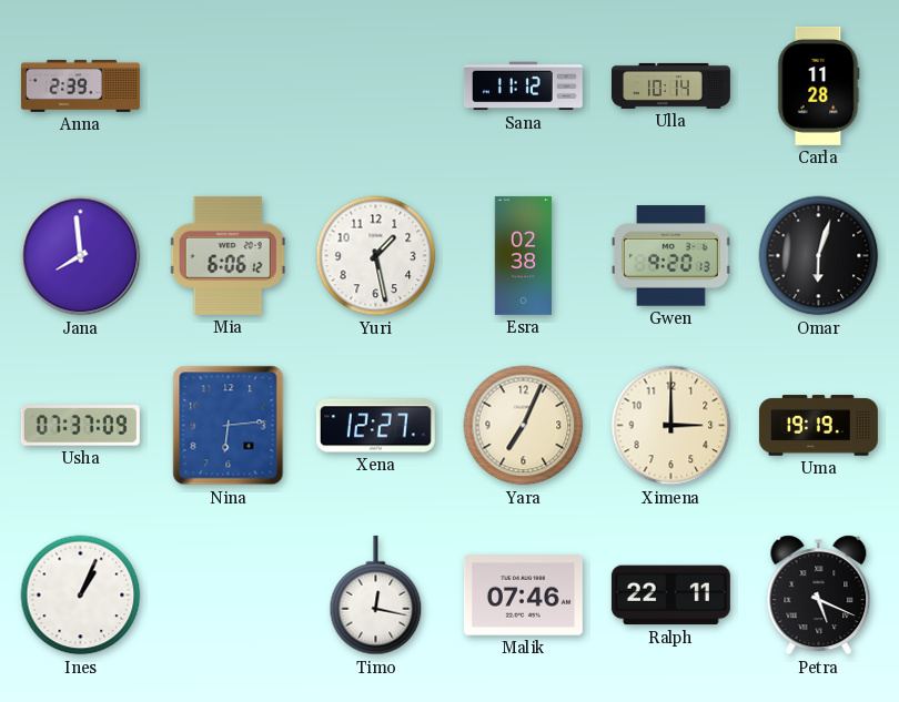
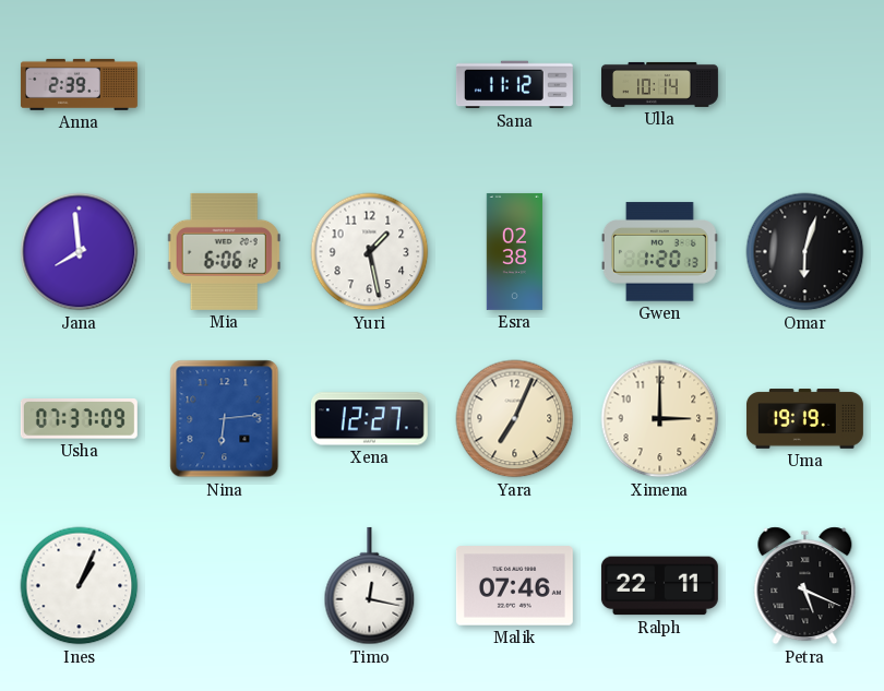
Carla: 11:28 -> none (819, 85)
Gwen: 9:20 -> 1:20 (659, 252)
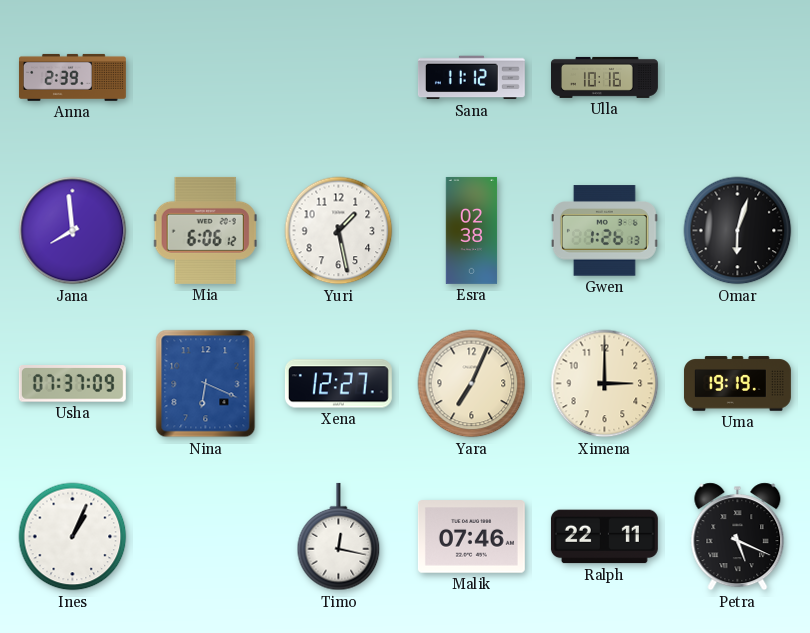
Ulla: 10:14 -> 10:16 (604, 77)
Gwen: 1:20 -> 1:26 (604, 231)
Nina: 6:14 -> 6:19 (206, 384)
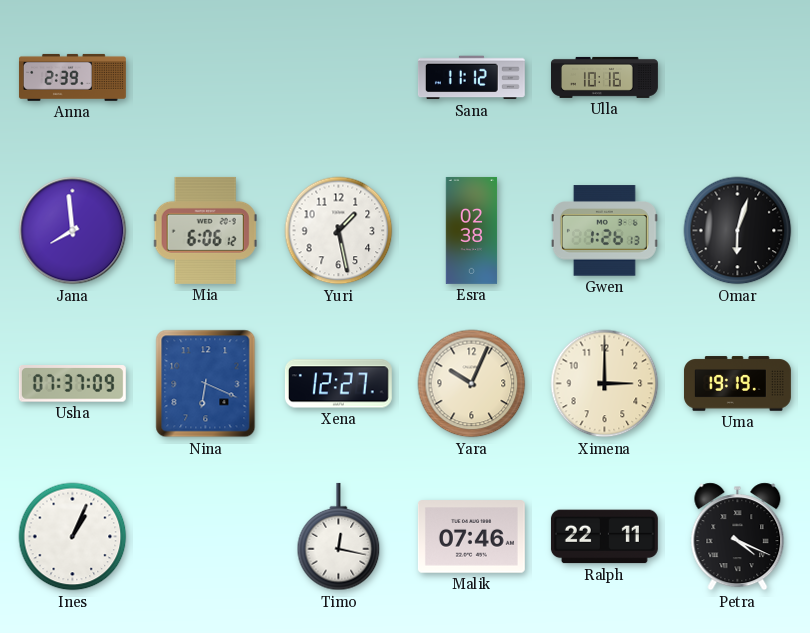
Yara: 7:04 -> 10:04 (472, 384)
Petra: 5:19 -> 4:19 (738, 537)
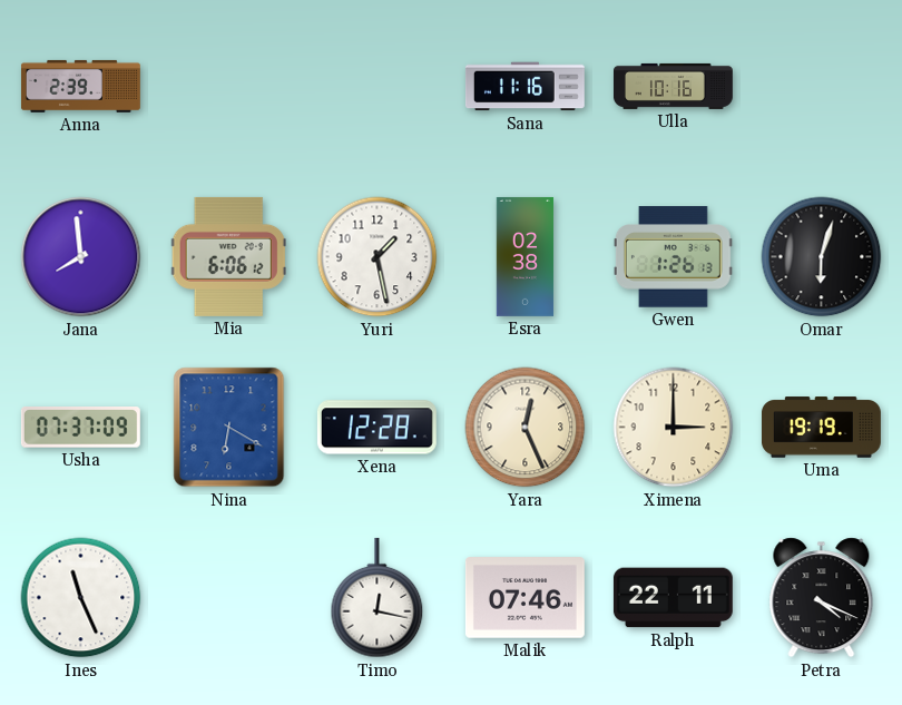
Sana: 11:12 -> 11:16 (524, 87)
Nina: 6:19 -> 6:20 (229, 428)
Xena: 12:27 -> 12:28 (376, 428)
Yara: 10:04 -> 12:26 (526, 428)
Ines: 1:04 -> 11:26 (81, 598)
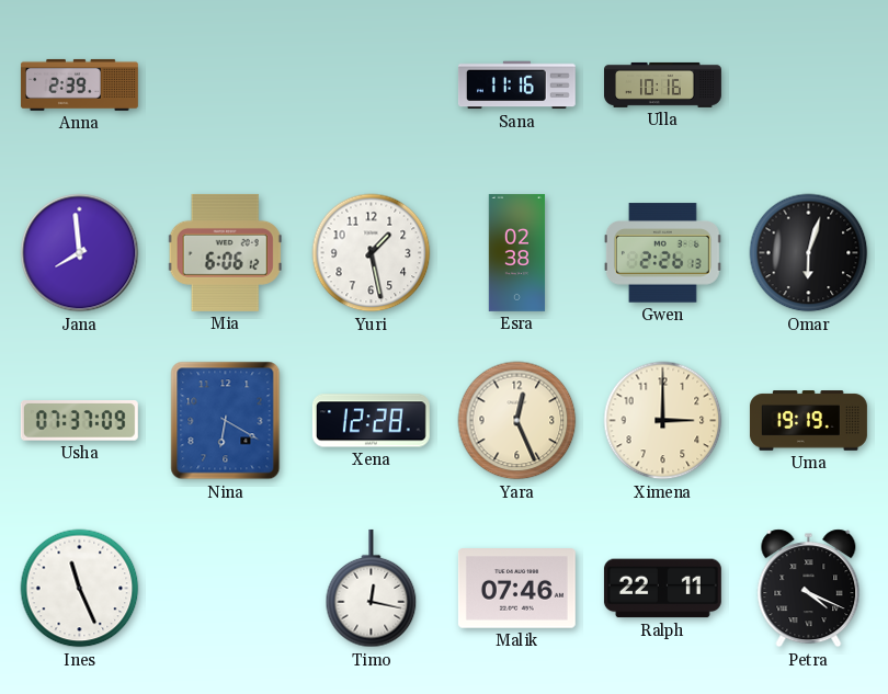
Gwen: 1:26 -> 2:26 (662, 253)
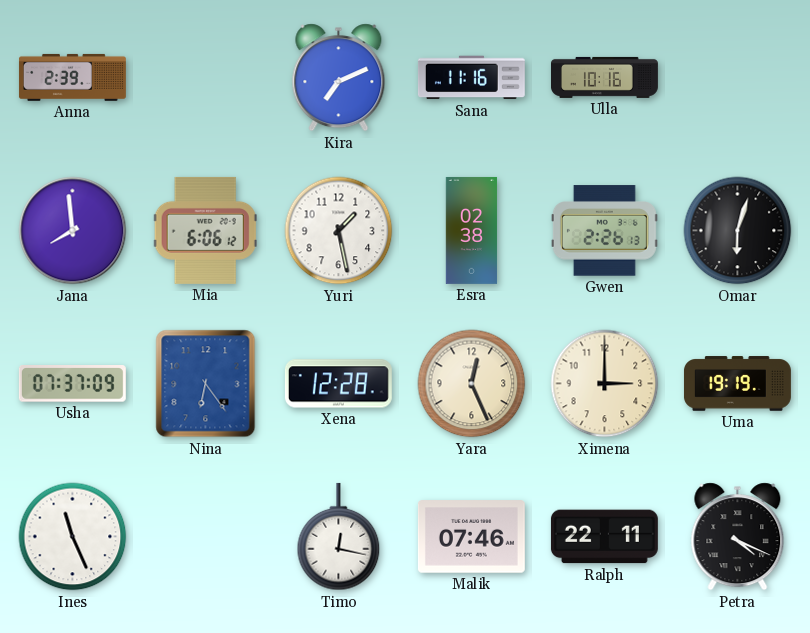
Kira: none -> 7:11 (339, 78)
Nina: 6:20 -> 6:24 (206, 384)
